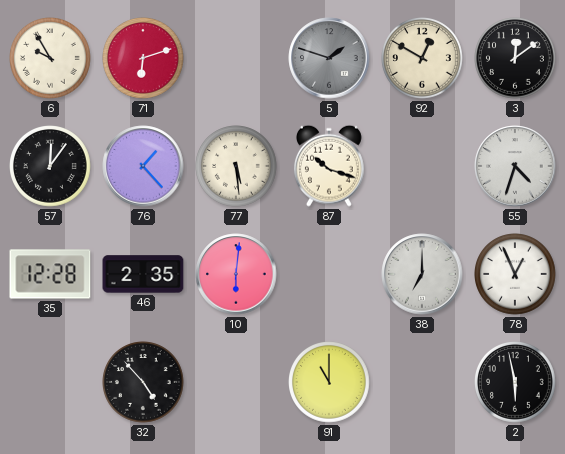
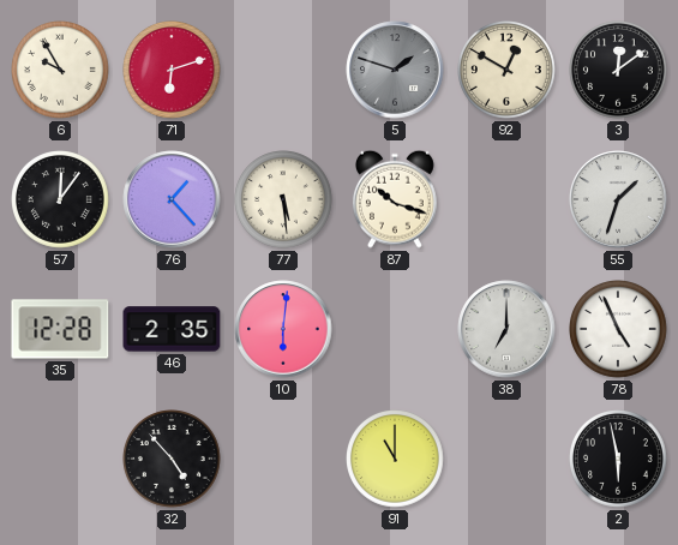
55: 4:33 -> 1:33 (618, 199)
78: 12:56 -> 4:56 (619, 330)
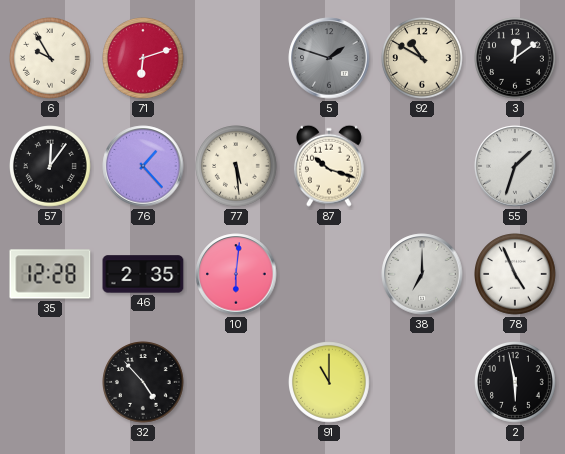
92: 12:50 -> 10:50 (423, 59)
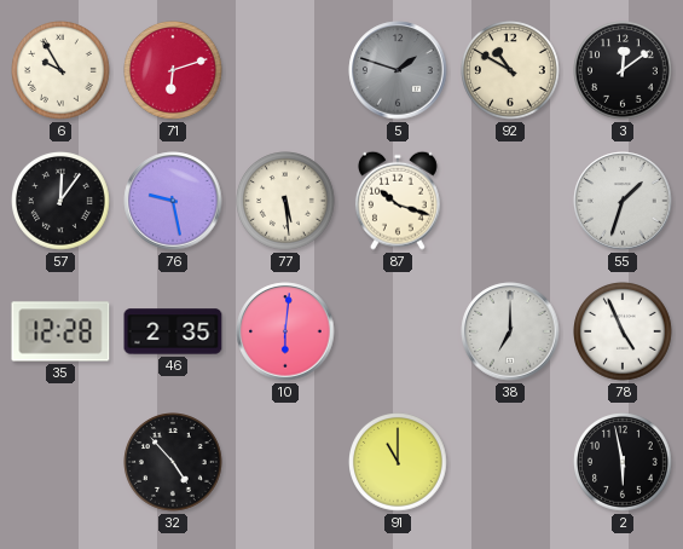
76: 1:23 -> 9:28 (173, 201)
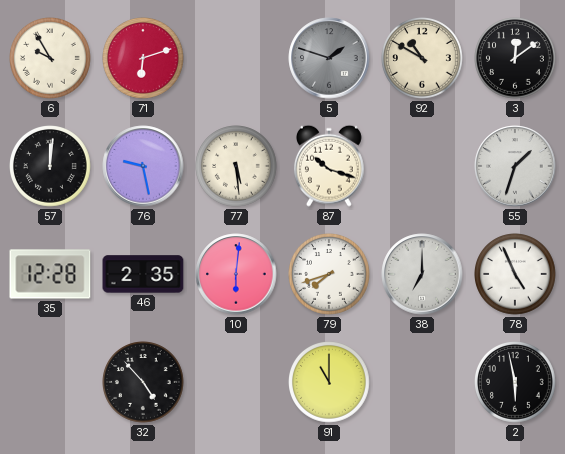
57: 12:06 -> 12:01 (51, 167)
79: none -> 7:42 (330, 275)
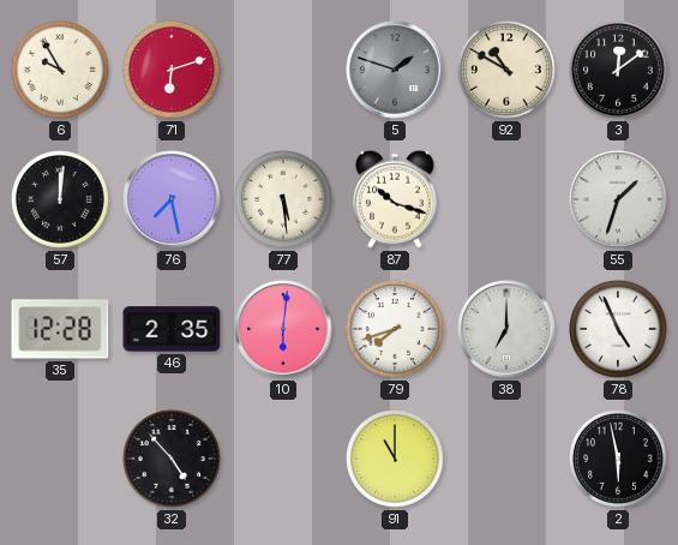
76: 9:28 -> 7:28 (172, 199)
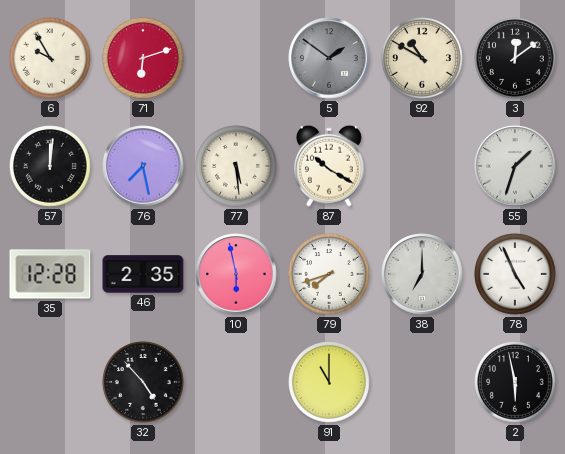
5: 1:48 -> 1:51 (329, 58)
87: 10:18 -> 10:20 (329, 166)
10: 6:01 -> 5:58 (236, 274)
